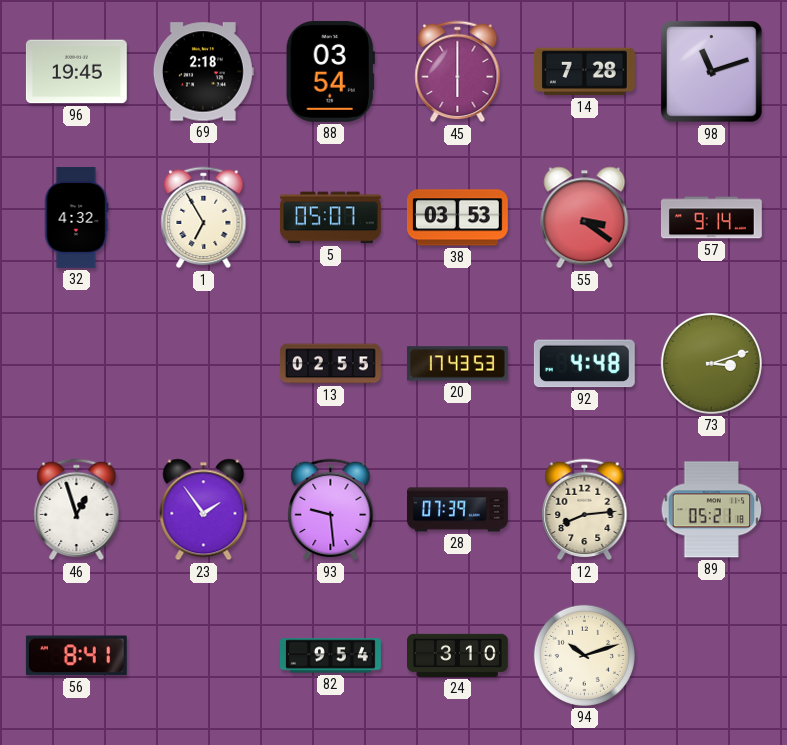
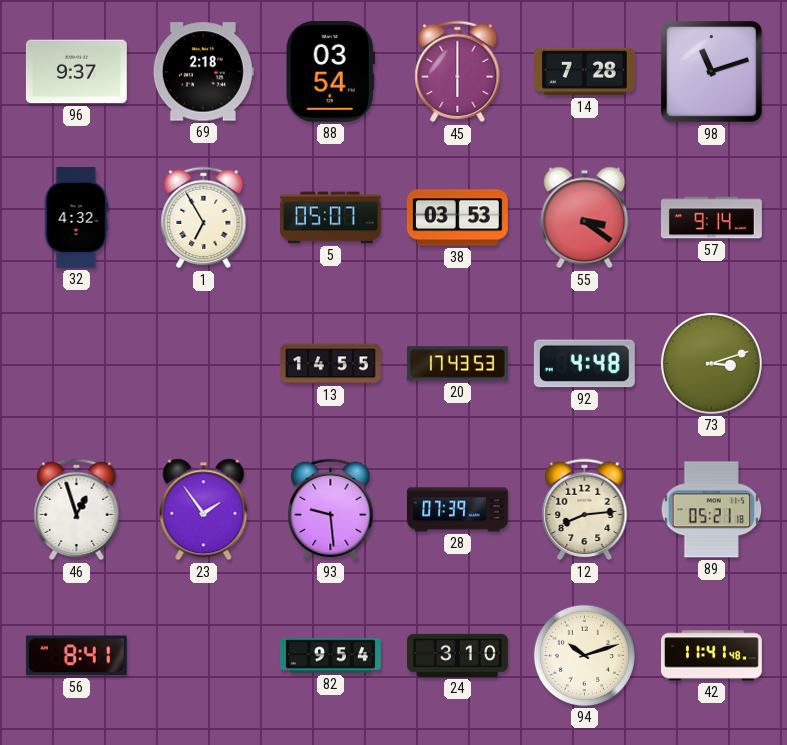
96: 19:45 -> 9:37 (76, 72)
13: 02:55 -> 14:55 (330, 364)
42: none -> 11:41 (712, 656)
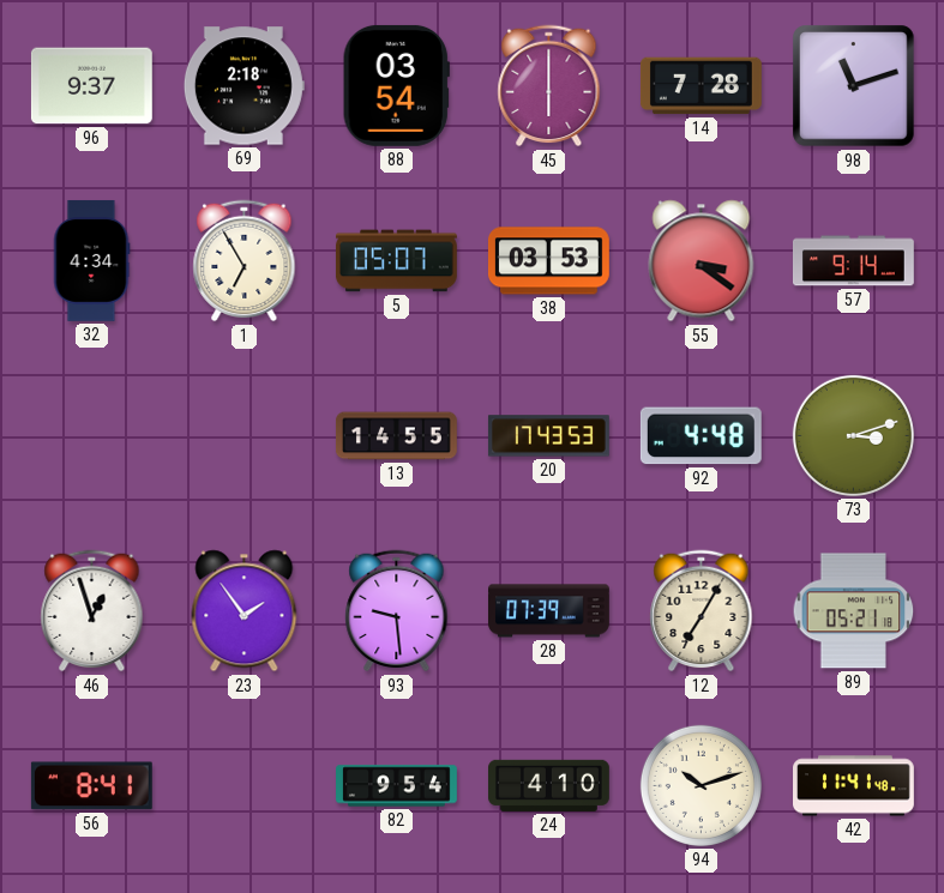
32: 4:32 -> 4:34 (91, 260)
12: 8:14 -> 7:05 (702, 611)
24: 3:10 -> 4:10 (549, 785)
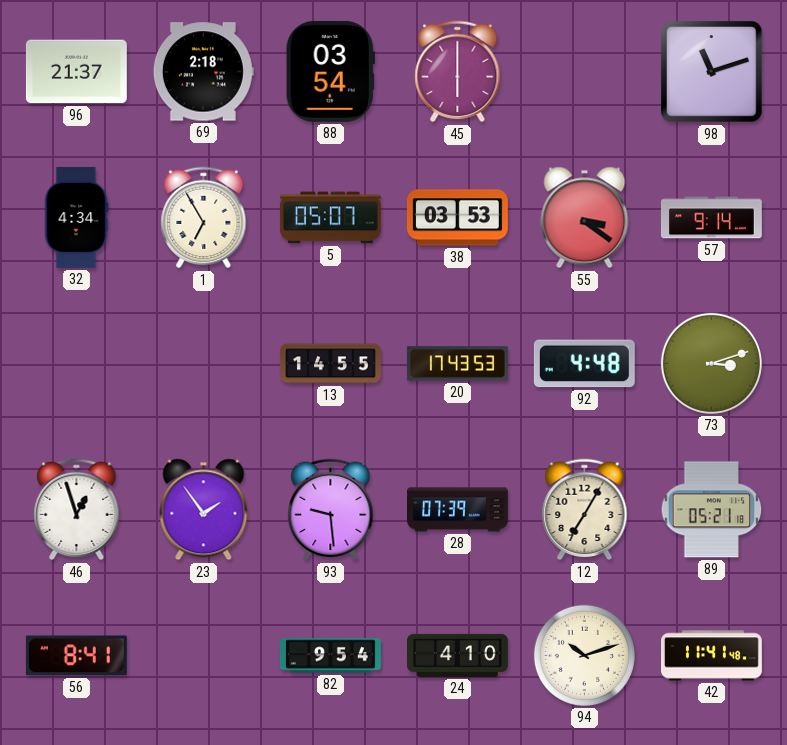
96: 9:37 -> 21:37 (76, 72)
14: 7:28 -> none (701, 86)
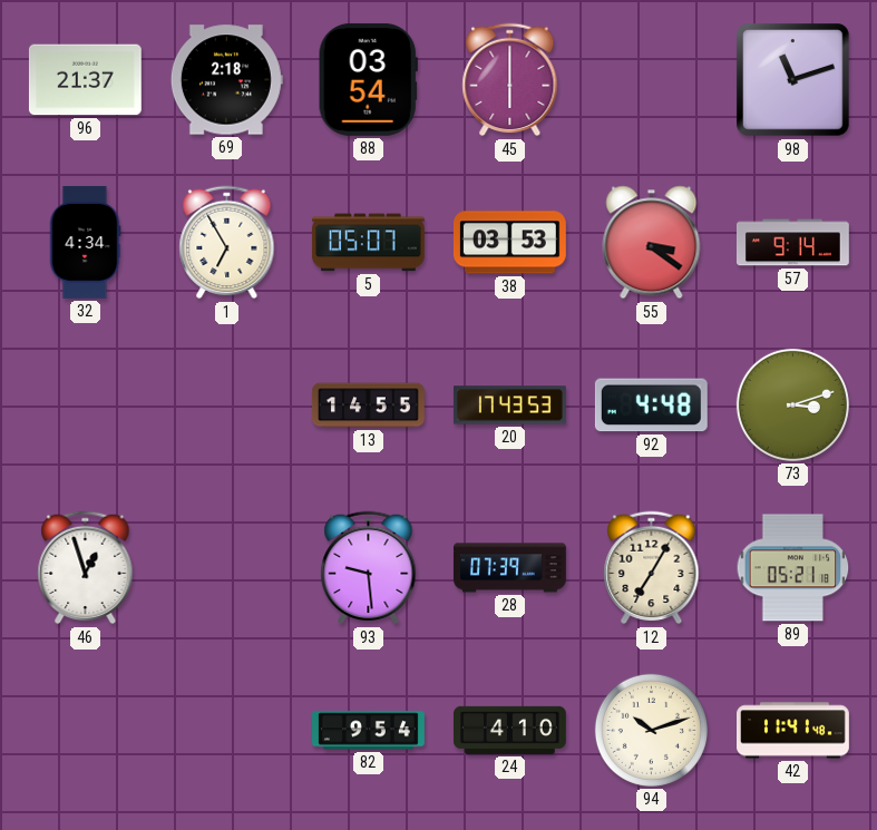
23: 1:54 -> none (204, 510)
56: 8:41 -> none (76, 656)
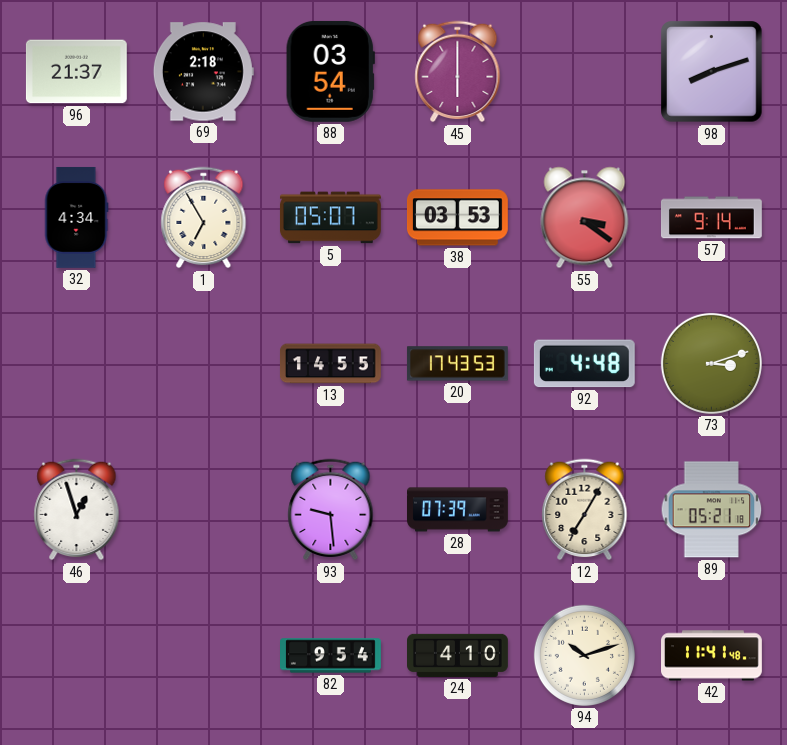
98: 11:12 -> 8:12 (712, 72)
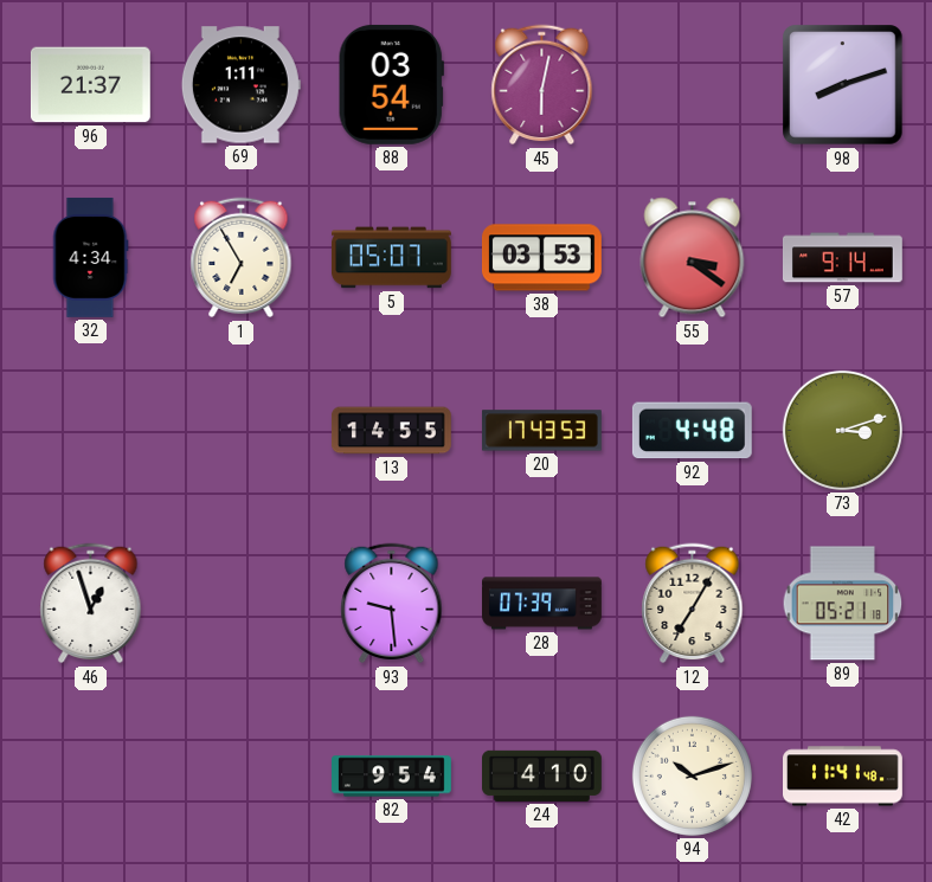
69: 2:18 -> 1:11 (240, 85)
45: 6:00 -> 6:02 (542, 85)
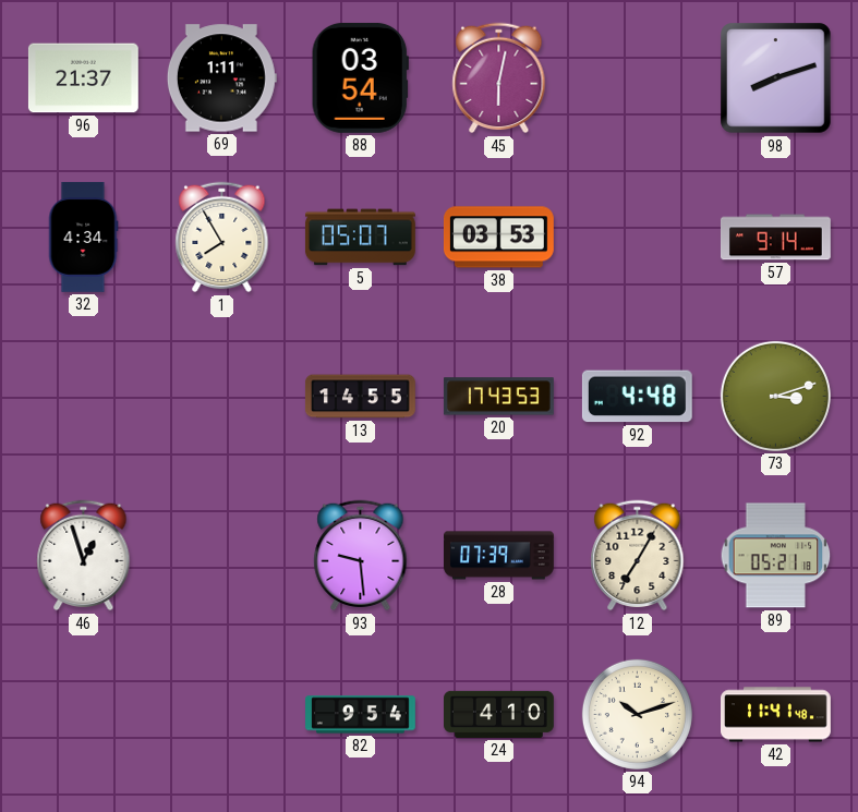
1: 6:55 -> 7:55 (222, 238)
55: 3:21 -> none (693, 258)
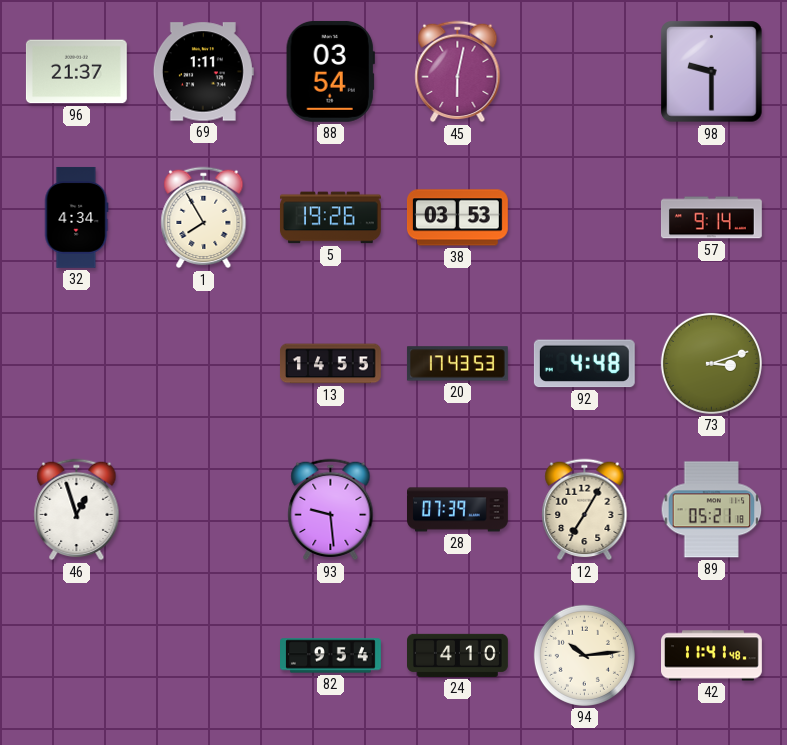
98: 8:12 -> 9:30 (712, 72)
5: 05:07 -> 19:26 (330, 218)
94: 10:12 -> 10:14 (584, 655)
